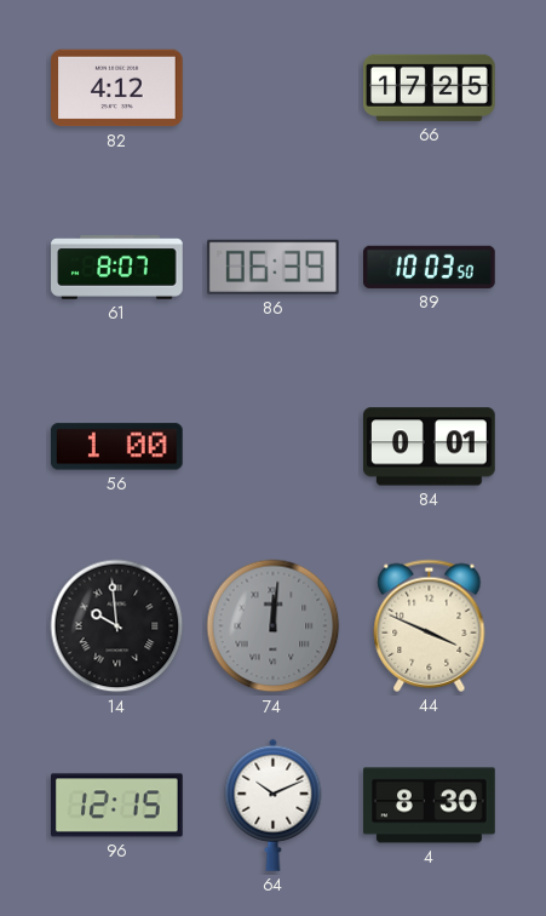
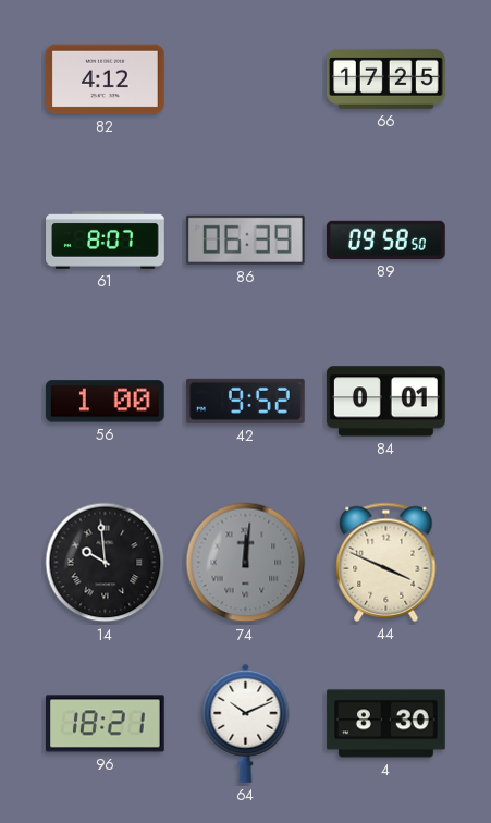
89: 10:03 -> 09:58 (386, 239)
42: none -> 9:52 (246, 401)
96: 12:15 -> 18:21 (106, 724)
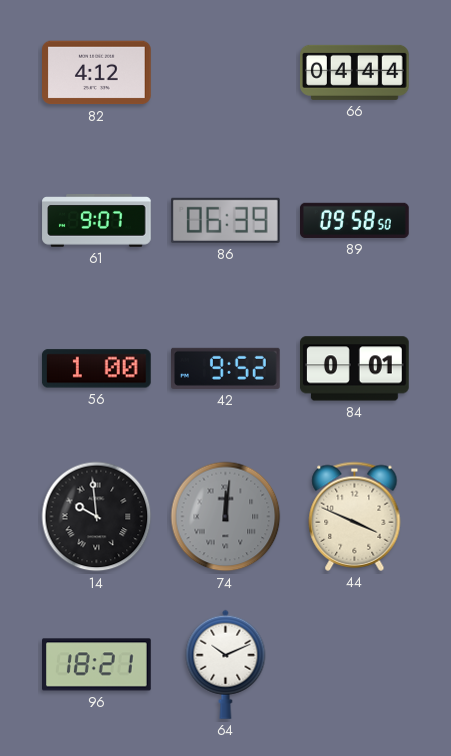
66: 17:25 -> 04:44 (355, 72)
61: 8:07 -> 9:07 (97, 221)
4: 8:30 -> none (386, 724)
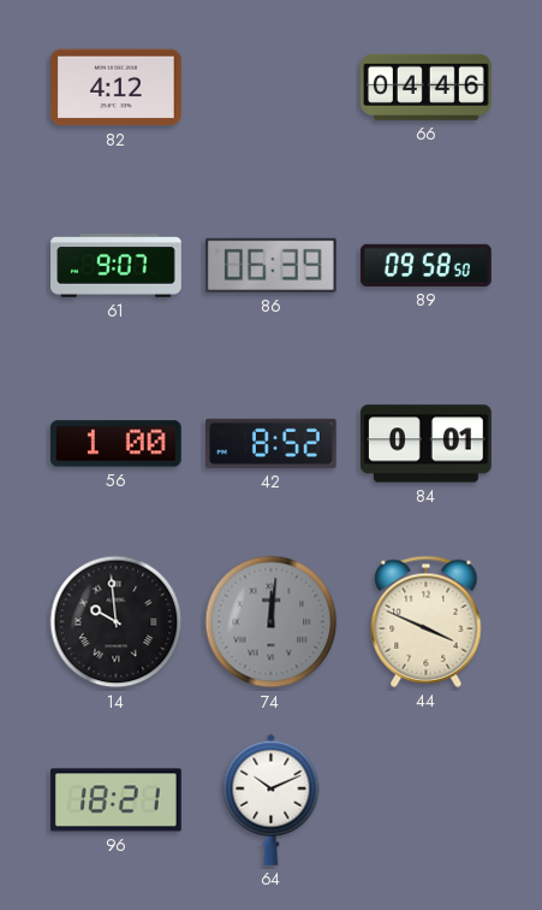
66: 04:44 -> 04:46 (427, 87)
42: 9:52 -> 8:52 (272, 443)
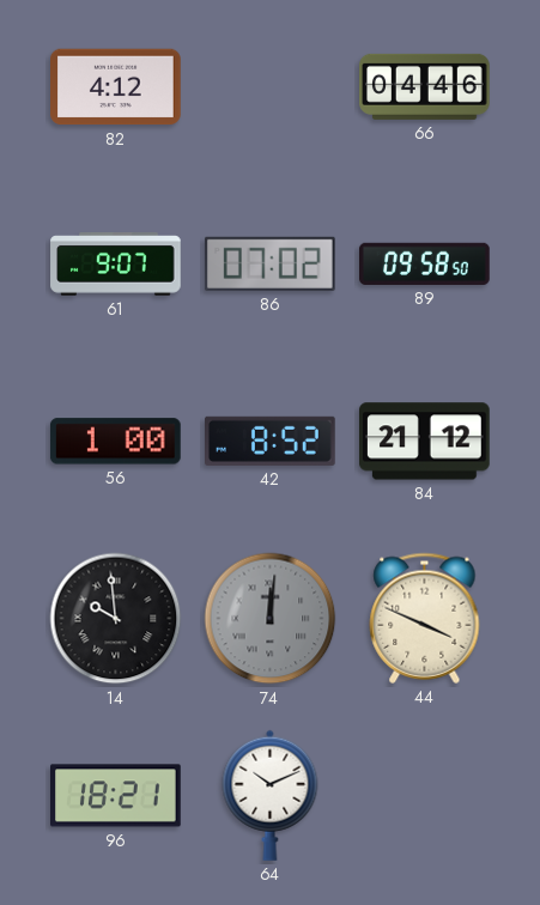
86: 06:39 -> 07:02 (269, 263)
84: 0:01 -> 21:12 (425, 442)
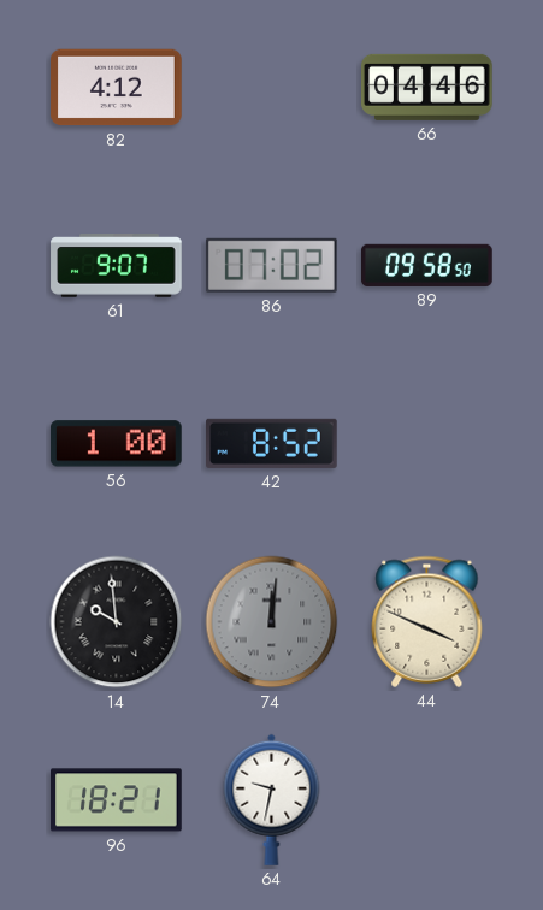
84: 21:12 -> none (425, 442)
64: 10:11 -> 9:32 (272, 799)
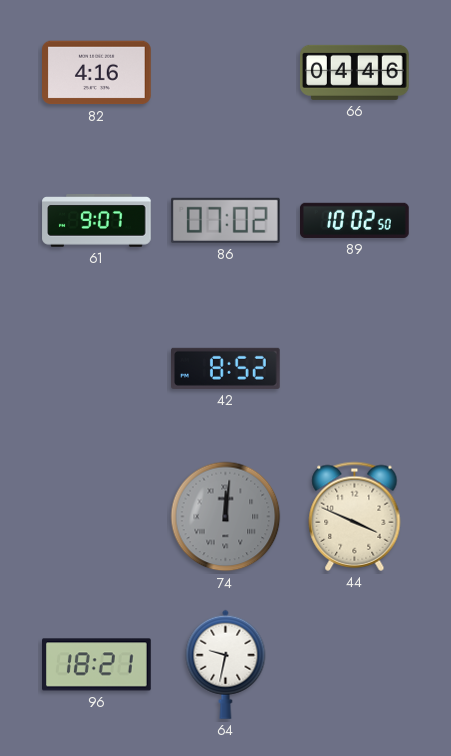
82: 4:12 -> 4:16 (97, 73)
89: 09:58 -> 10:02 (355, 220)
56: 1:00 -> none (116, 444)
14: 9:59 -> none (117, 622)
